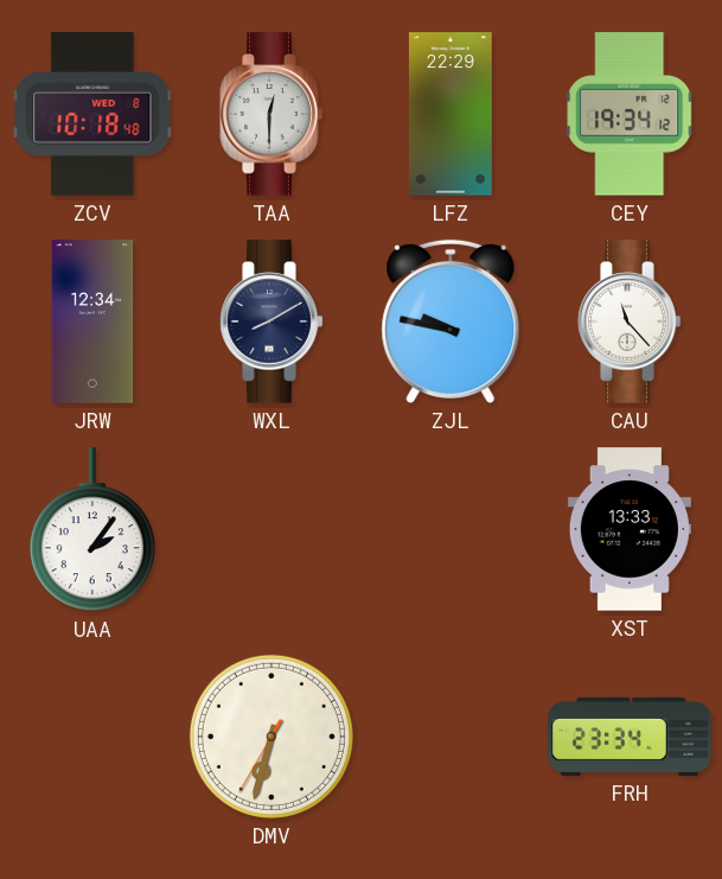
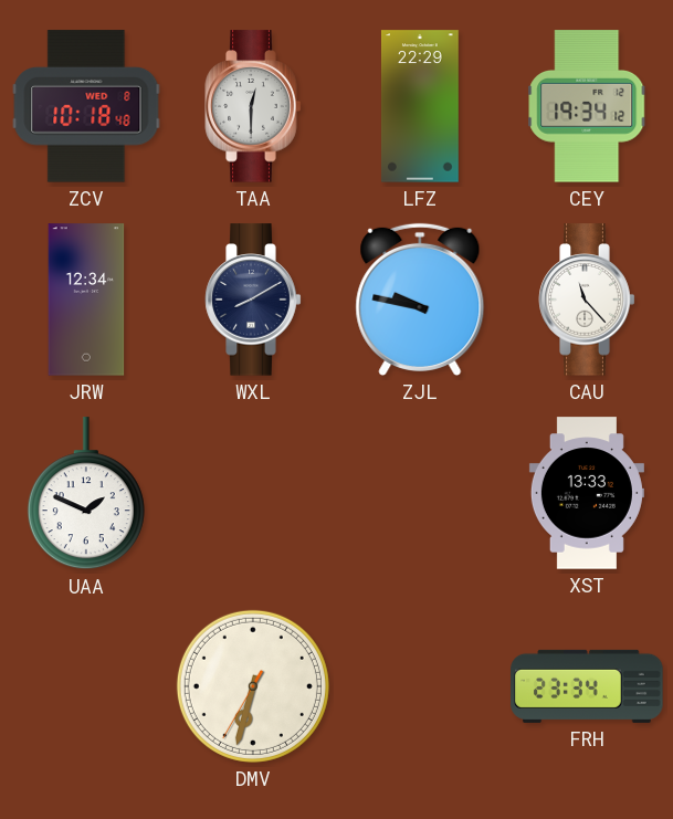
UAA: 2:06 -> 1:49 (86, 494)
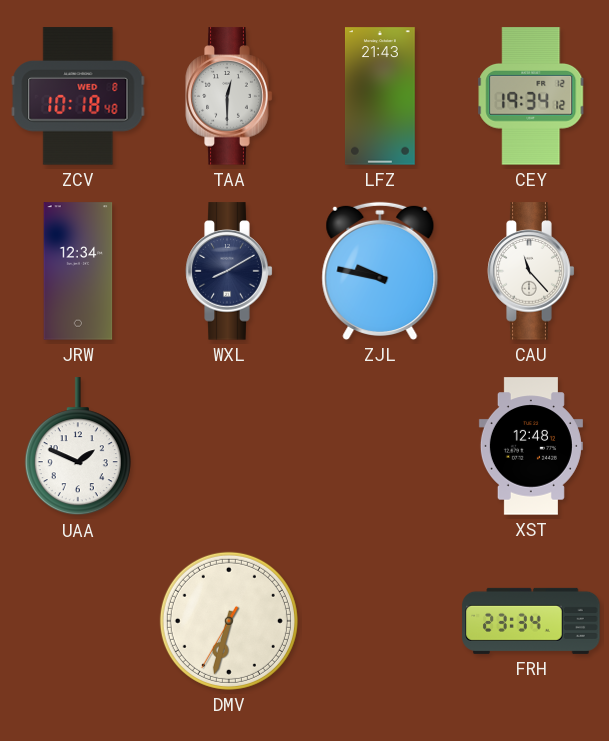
LFZ: 22:29 -> 21:43 (380, 96)
XST: 13:33 -> 12:48 (531, 446)
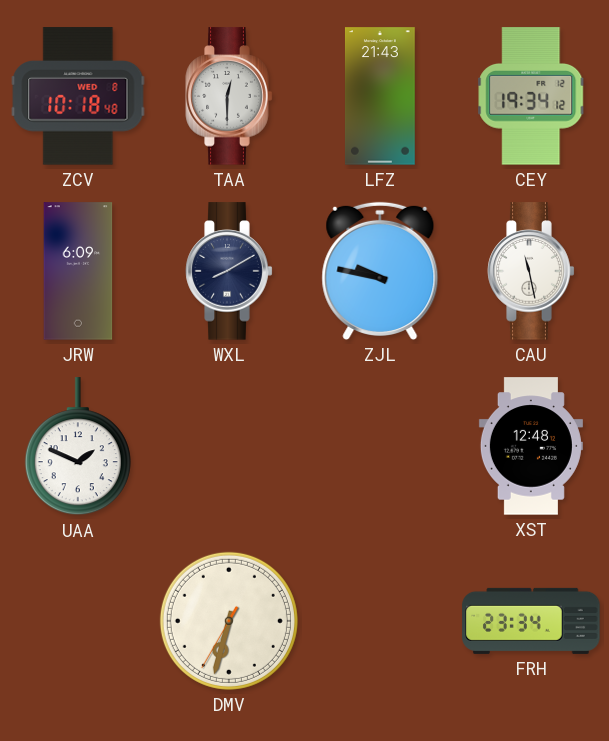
JRW: 12:34 -> 6:09 (78, 271)
CAU: 11:23 -> 11:28 (531, 271)
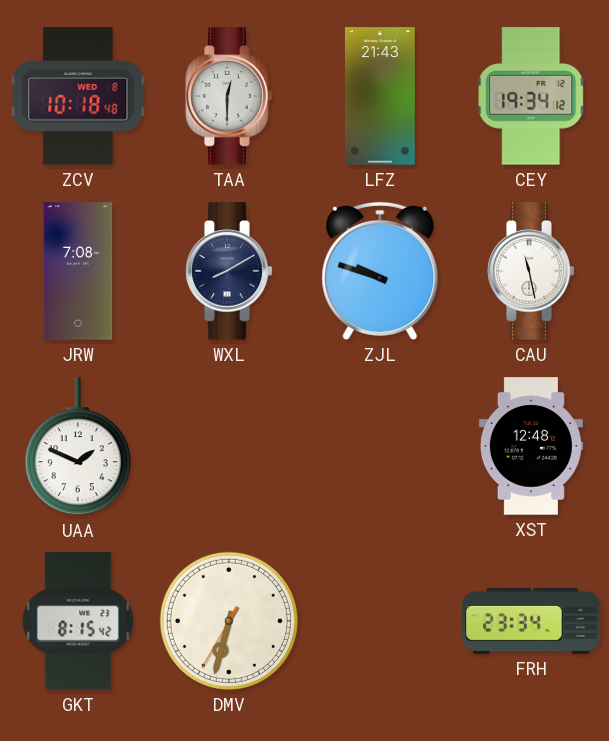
JRW: 6:09 -> 7:08 (78, 271)
ZJL: 9:47 -> 9:48 (380, 271)
GKT: none -> 8:15 (78, 621)
